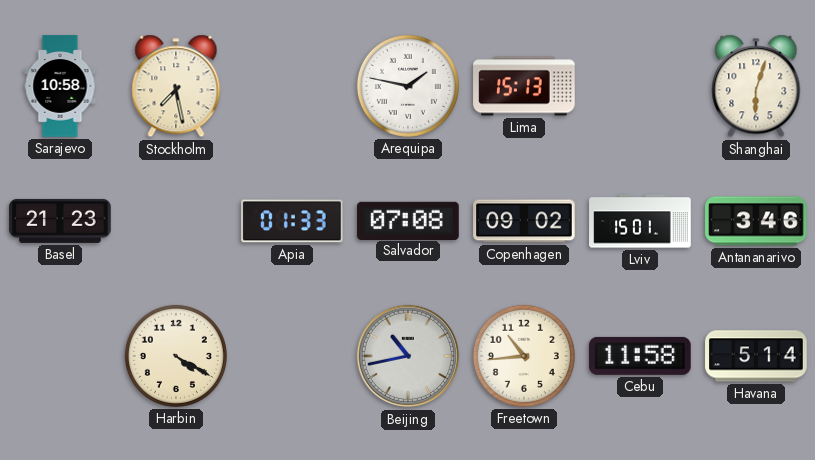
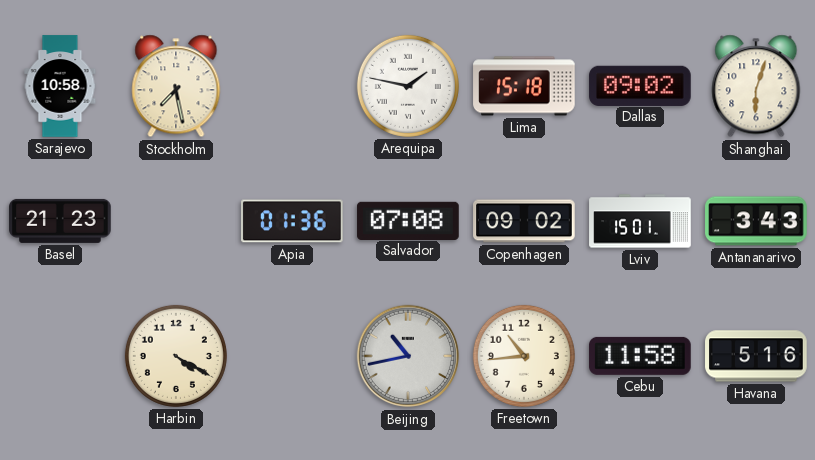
Lima: 15:13 -> 15:18 (524, 86)
Dallas: none -> 09:02 (640, 85)
Apia: 01:33 -> 01:36 (292, 221)
Antananarivo: 3:46 -> 3:43 (756, 221)
Havana: 5:14 -> 5:16 (756, 356)
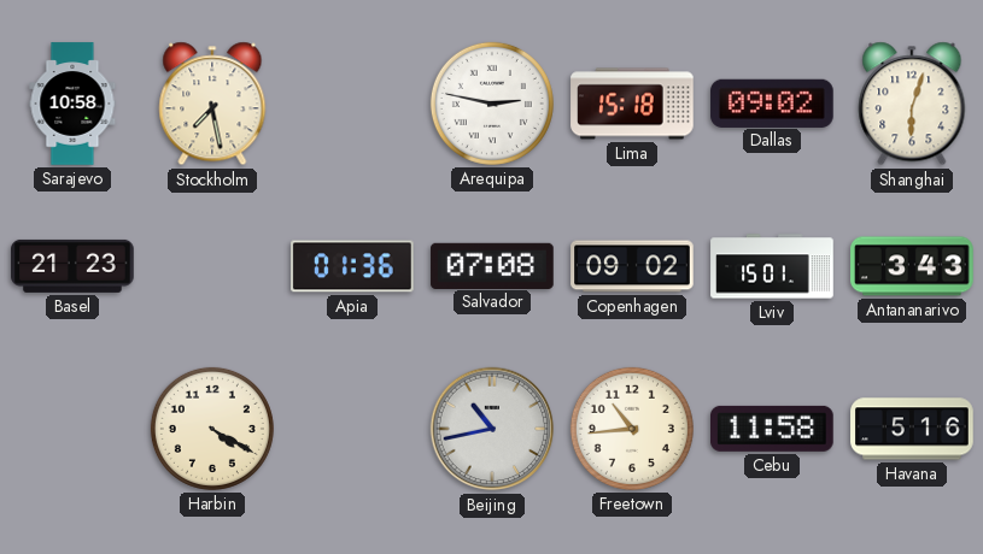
Arequipa: 1:47 -> 2:47 (492, 104)
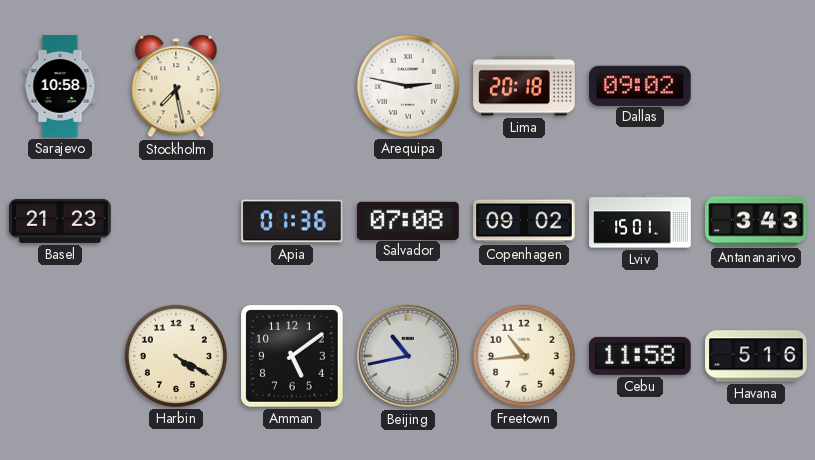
Lima: 15:18 -> 20:18 (524, 86)
Shanghai: 6:03 -> none (912, 104)
Amman: none -> 5:09 (292, 356)
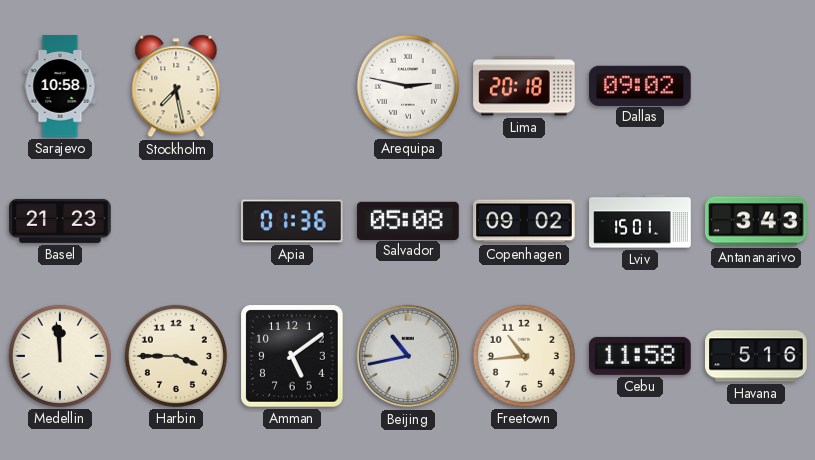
Salvador: 07:08 -> 05:08 (408, 220)
Medellin: none -> 11:59 (60, 356)
Harbin: 4:20 -> 3:45 (176, 356)
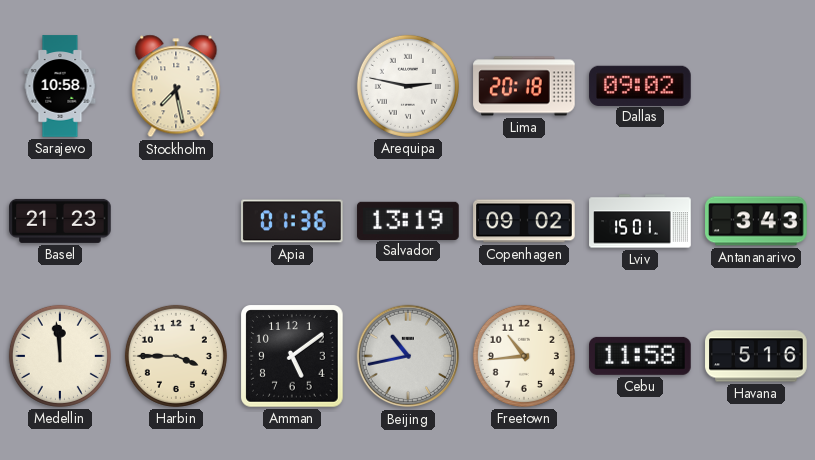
Salvador: 05:08 -> 13:19 (408, 220)
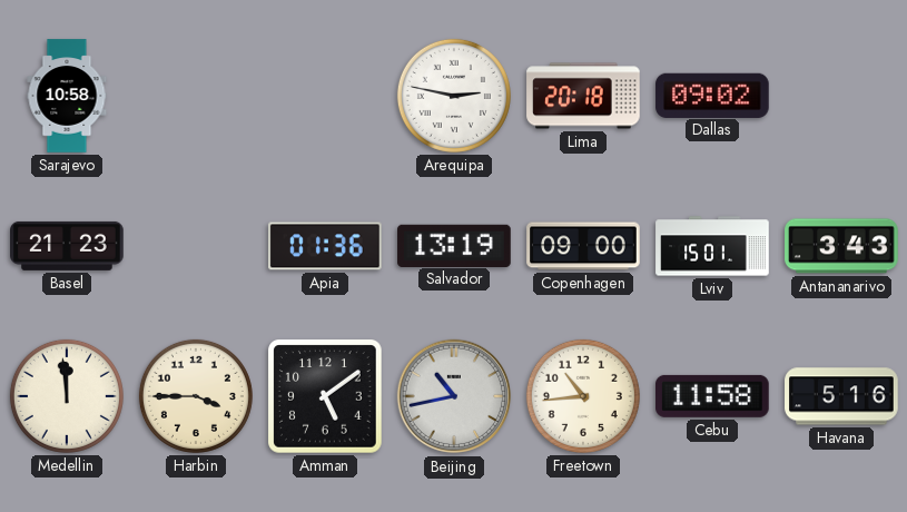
Stockholm: 7:28 -> none (176, 86)
Copenhagen: 09:02 -> 09:00 (583, 246)
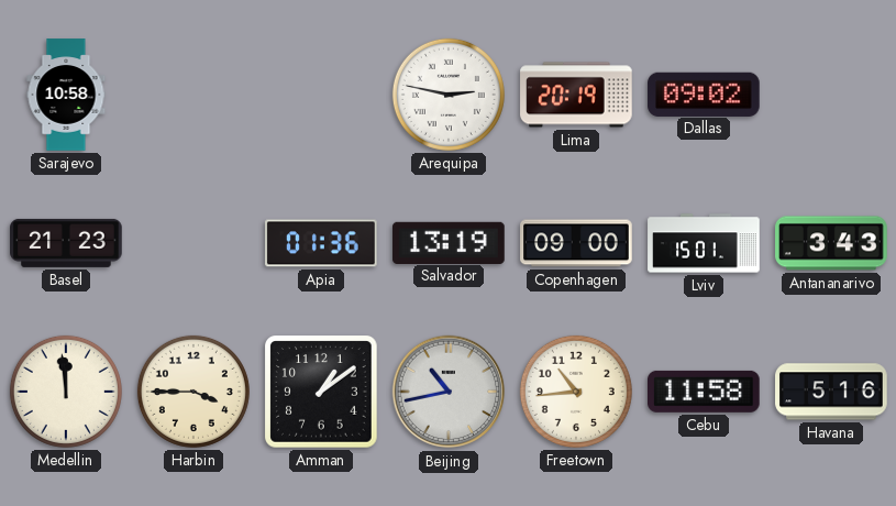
Lima: 20:18 -> 20:19 (576, 95)
Amman: 5:09 -> 1:09 (321, 392)
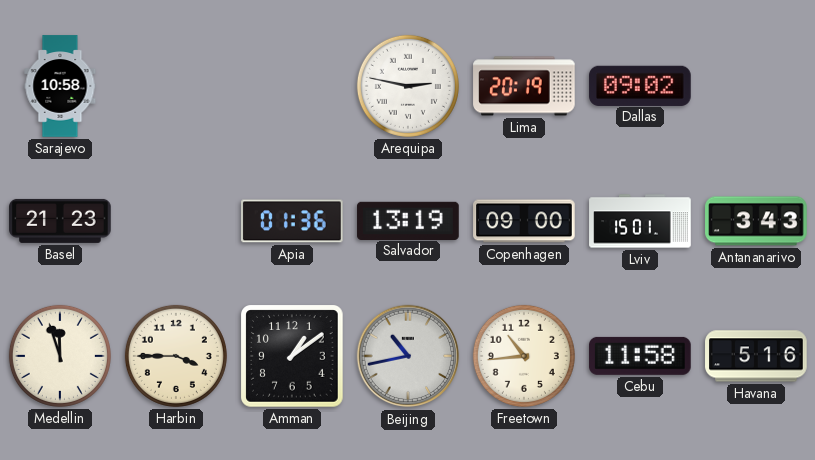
Medellin: 11:59 -> 11:57 (60, 356)
